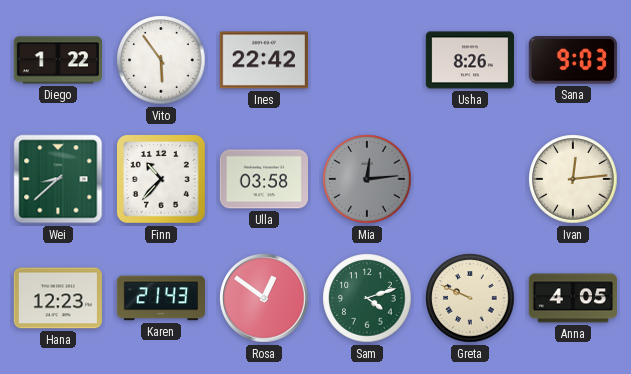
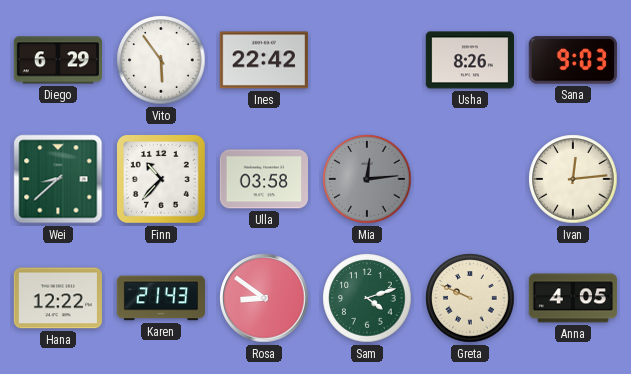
Diego: 1:22 -> 6:29 (57, 60)
Hana: 12:23 -> 12:22 (58, 298)
Rosa: 12:51 -> 8:51 (264, 298)
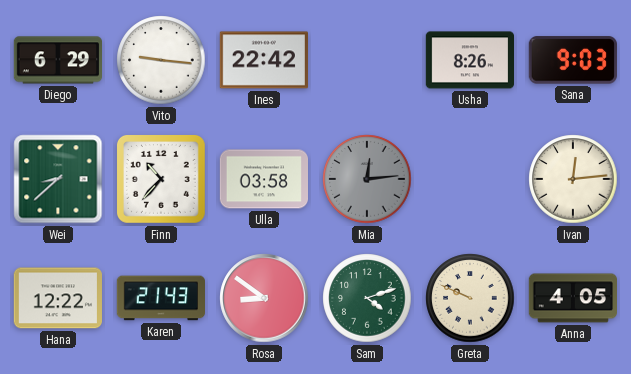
Vito: 5:54 -> 9:16 (161, 60)
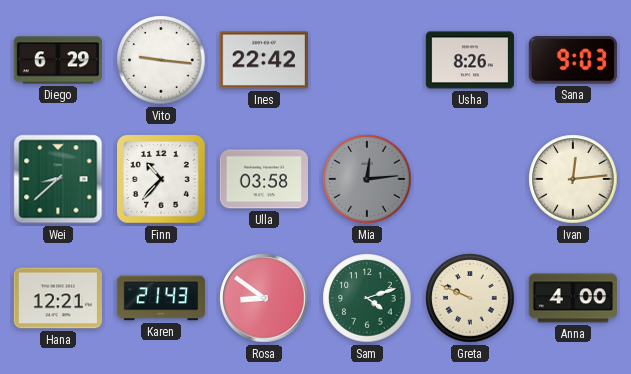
Hana: 12:22 -> 12:21 (58, 298)
Anna: 4:05 -> 4:00 (572, 298)
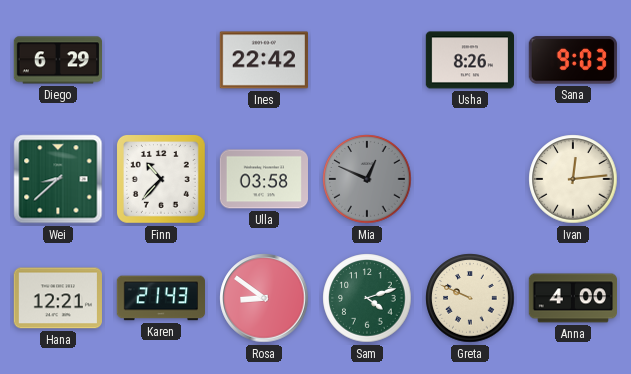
Vito: 9:16 -> none (161, 60)
Mia: 12:14 -> 12:49 (367, 179)
